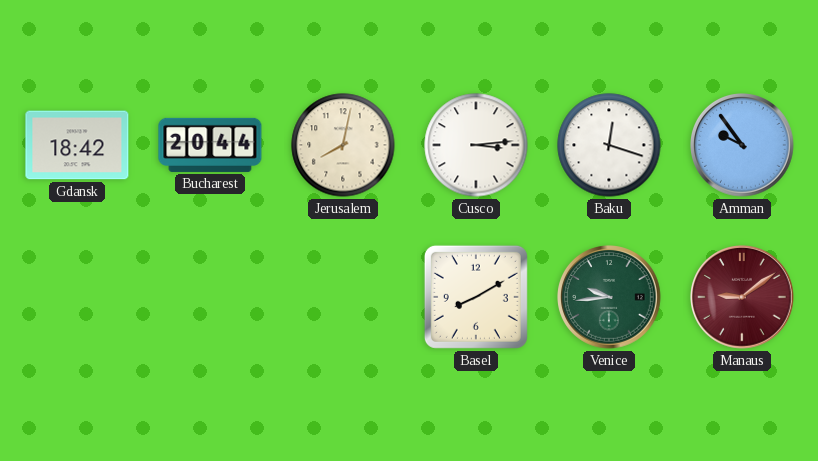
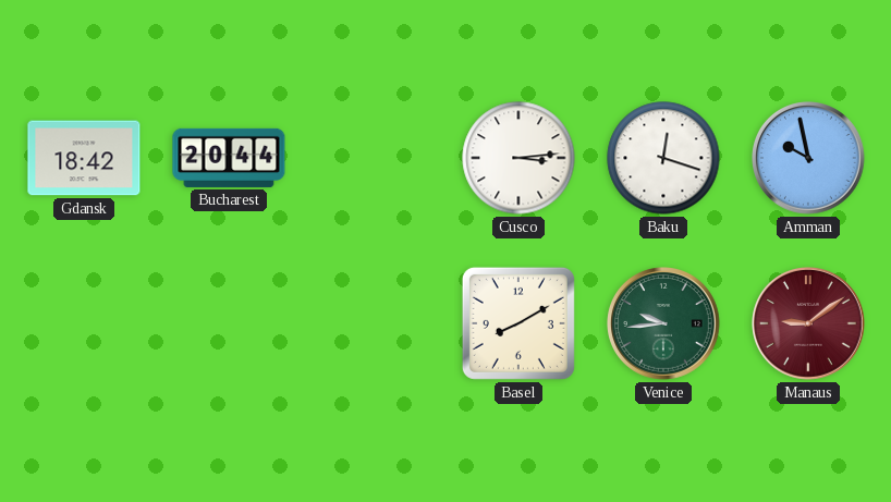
Jerusalem: 8:02 -> none (343, 145)
Amman: 9:54 -> 9:58 (809, 159)
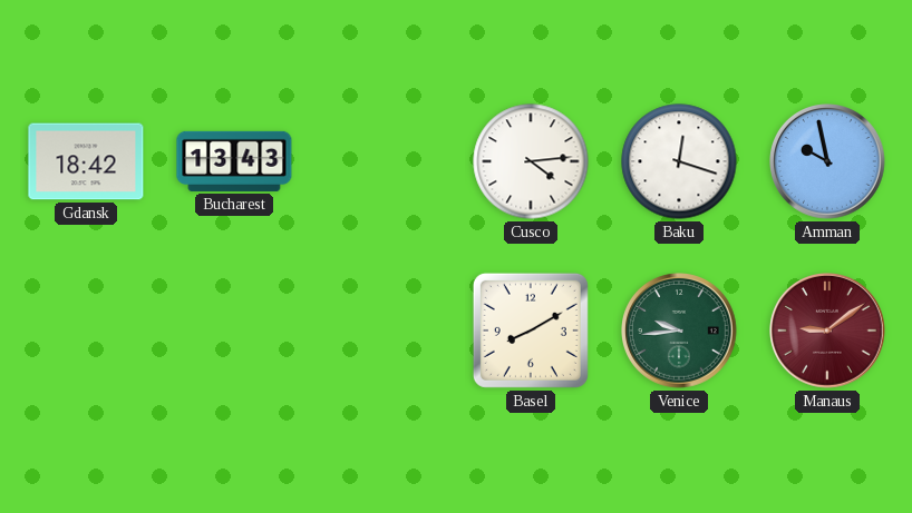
Bucharest: 20:44 -> 13:43 (234, 161)
Cusco: 3:14 -> 4:14 (531, 161)
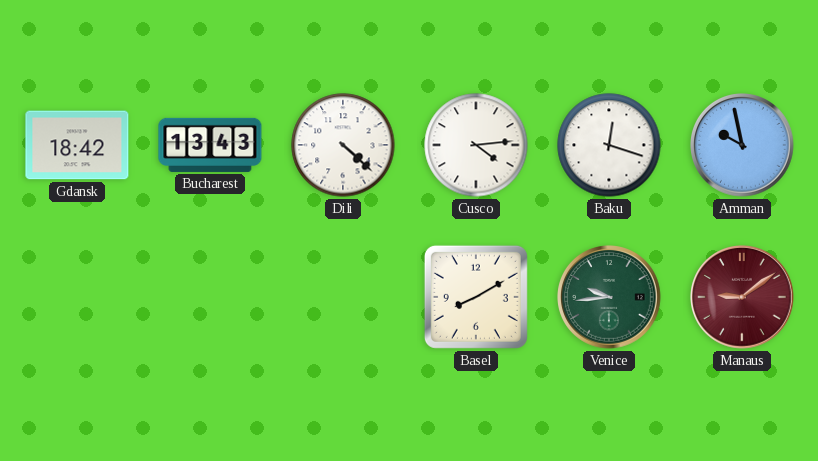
Dili: none -> 4:22 (343, 145)
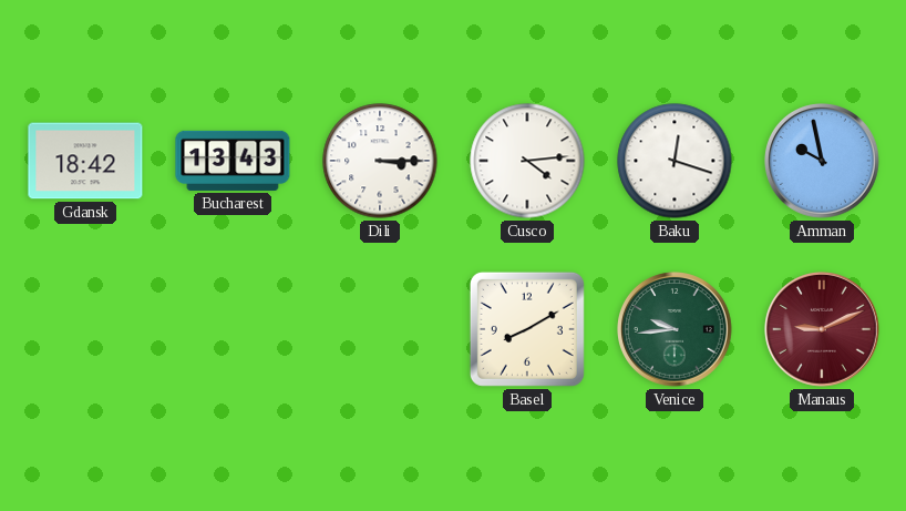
Dili: 4:22 -> 3:15 (380, 161)
Manaus: 9:09 -> 9:11 (823, 330)
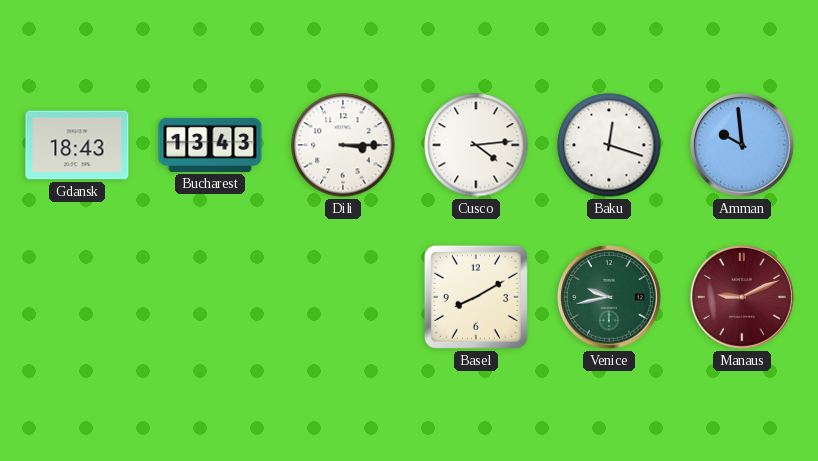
Gdansk: 18:42 -> 18:43 (77, 145)
Amman: 9:58 -> 9:59 (743, 146)
Venice: 9:44 -> 9:43 (610, 298)
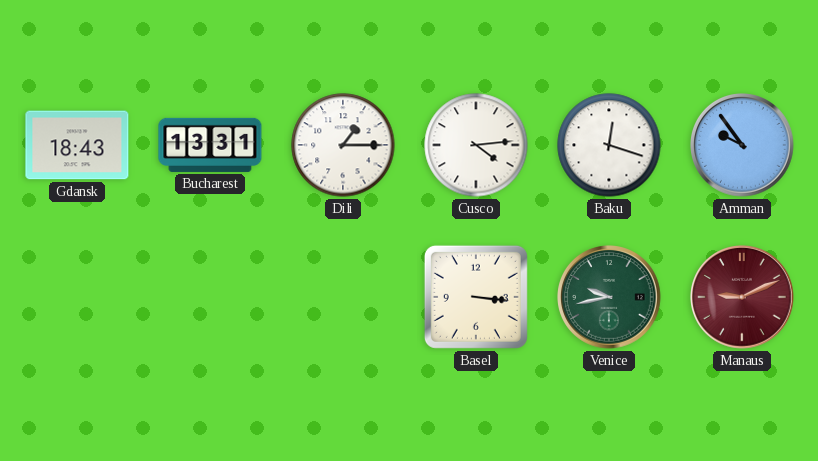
Bucharest: 13:43 -> 13:31 (210, 145)
Dili: 3:15 -> 1:15 (343, 145)
Amman: 9:59 -> 9:54 (743, 146)
Basel: 8:10 -> 3:16 (476, 297)
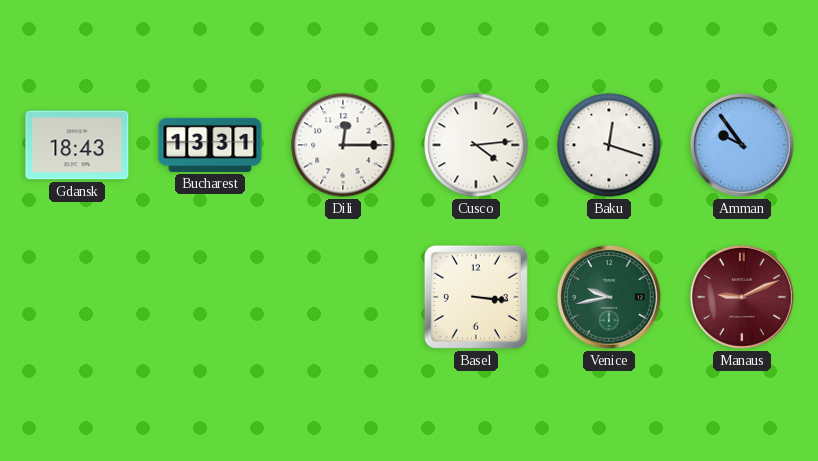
Dili: 1:15 -> 12:15 (343, 145)
